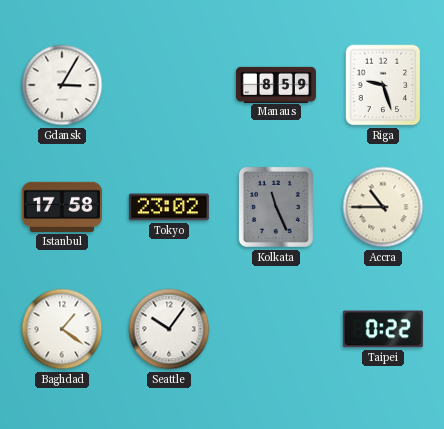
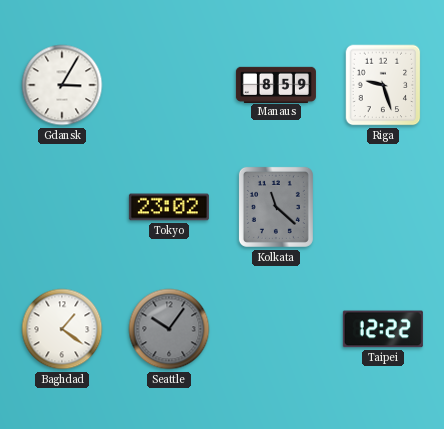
Istanbul: 17:58 -> none (62, 207)
Kolkata: 11:26 -> 11:22 (276, 207)
Accra: 10:45 -> none (383, 207)
Seattle dial: white -> grey (169, 329)
Taipei: 0:22 -> 12:22 (383, 329)
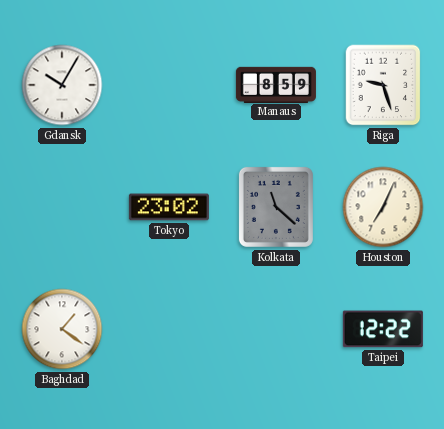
Gdansk: 3:05 -> 10:05 (62, 85)
Houston: none -> 7:04 (383, 207)
Seattle: 10:06 -> none (169, 329)
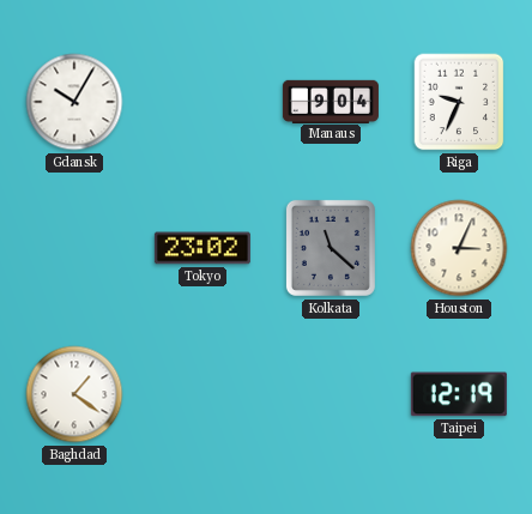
Manaus: 8:59 -> 9:04 (331, 101)
Riga: 9:27 -> 9:34 (459, 102)
Houston: 7:04 -> 3:04 (459, 248)
Taipei: 12:22 -> 12:19 (459, 394)
